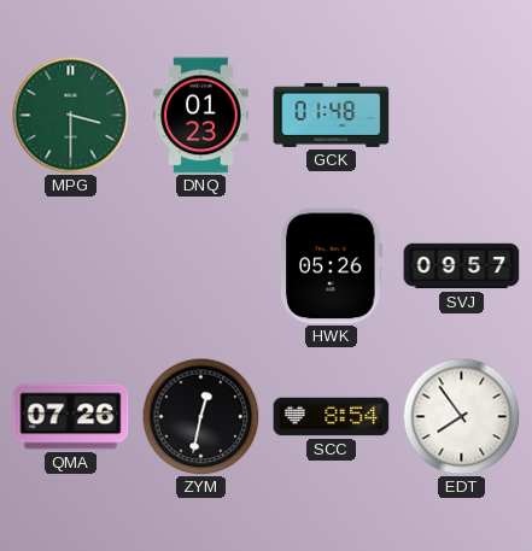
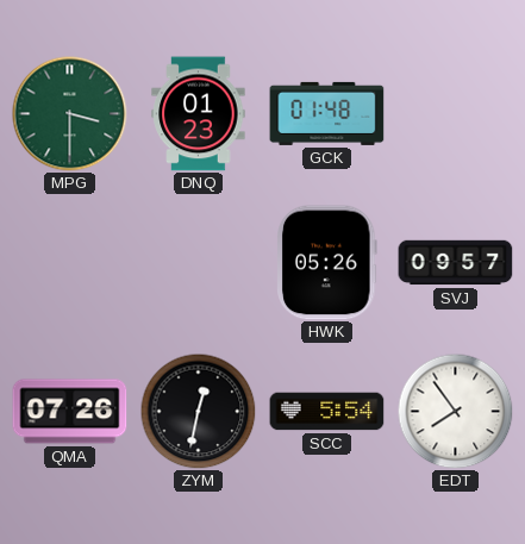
SCC: 8:54 -> 5:54 (327, 412)
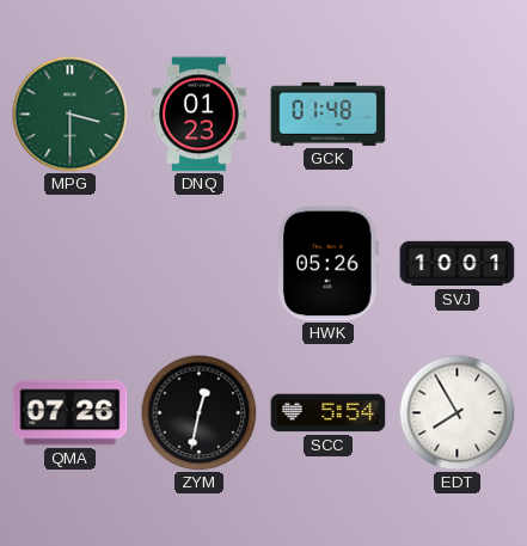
SVJ: 09:57 -> 10:01 (458, 264)
EDT: 7:54 -> 7:55 (456, 412)
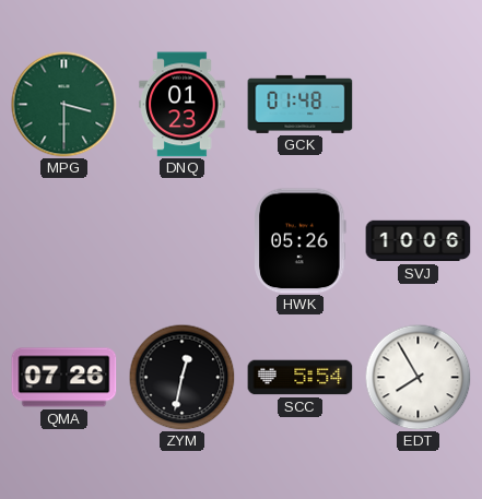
SVJ: 10:01 -> 10:06 (419, 241)
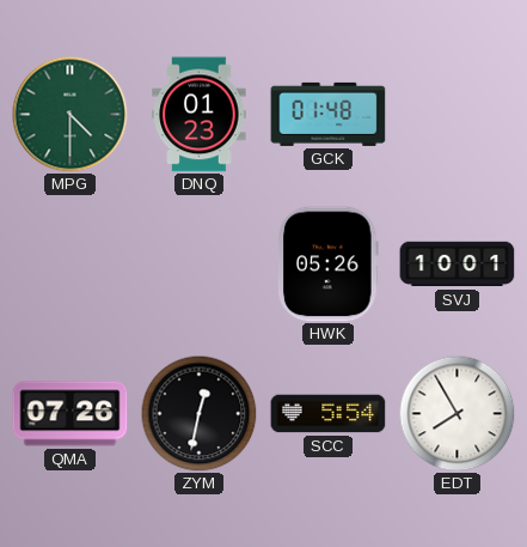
MPG: 3:30 -> 4:30 (71, 115)
SVJ: 10:06 -> 10:01 (458, 265)
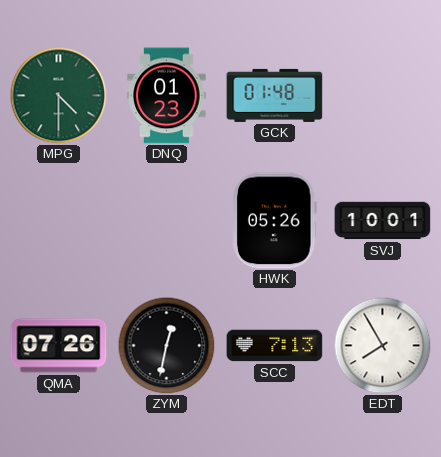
SCC: 5:54 -> 7:13 (275, 346)
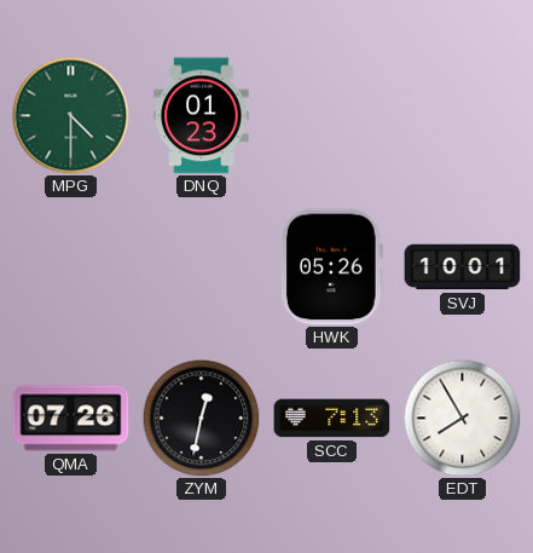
GCK: 01:48 -> none (275, 95)
